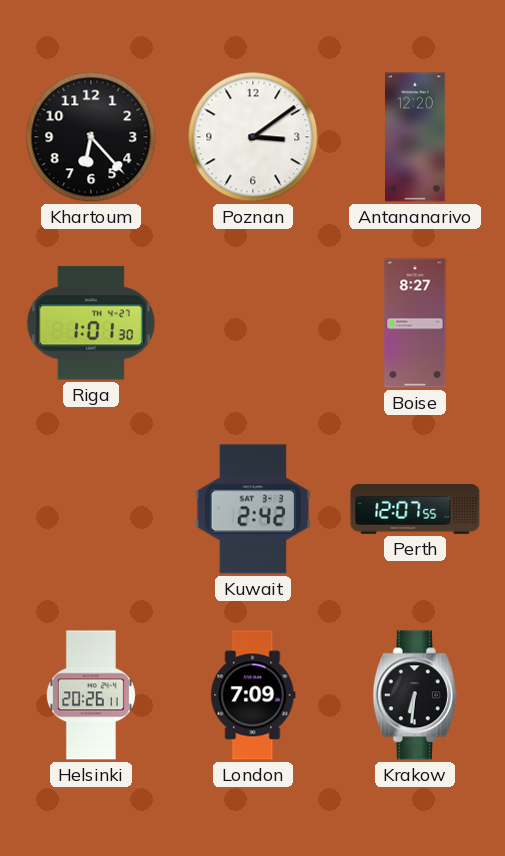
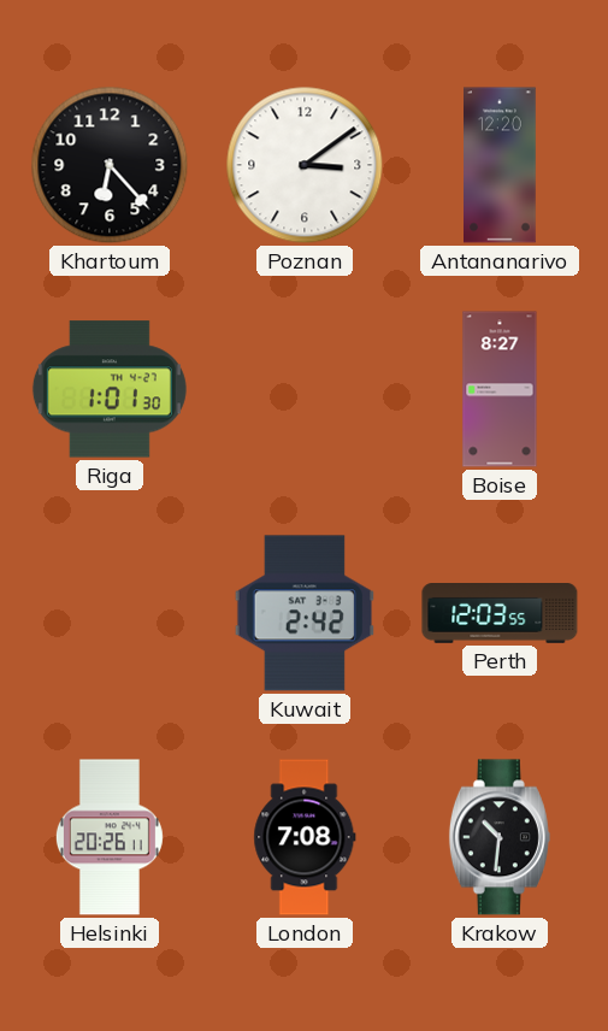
Perth: 12:07 -> 12:03 (500, 614)
London: 7:09 -> 7:08 (305, 837)
Krakow: 6:31 -> 10:31 (500, 837)
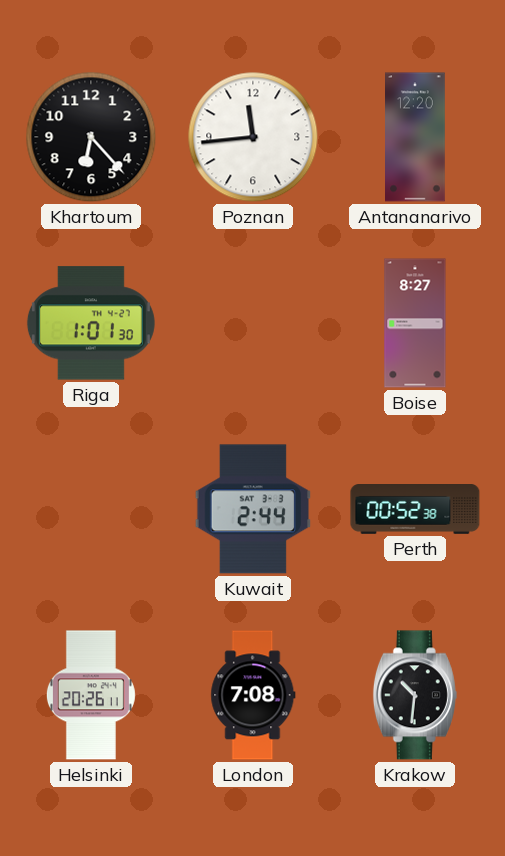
Poznan: 3:09 -> 11:44 (253, 137)
Kuwait: 2:42 -> 2:44 (252, 509)
Perth: 12:03 -> 00:52 (415, 510)
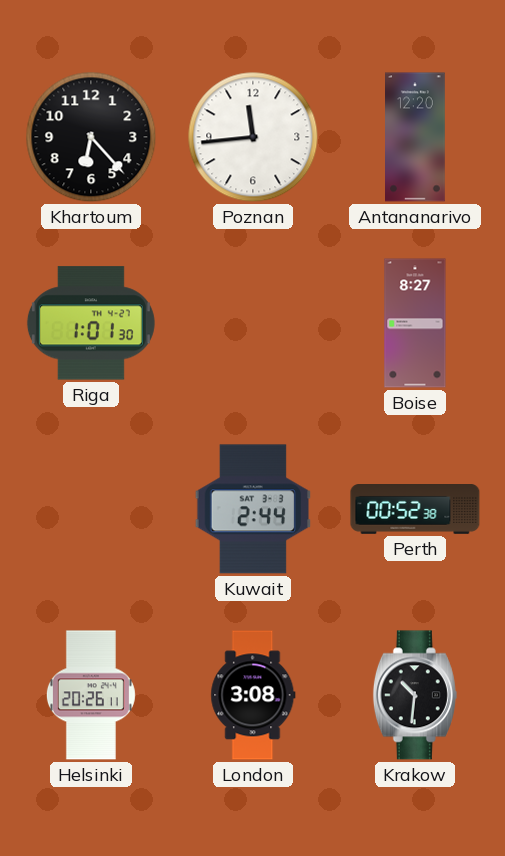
London: 7:08 -> 3:08 (253, 695)
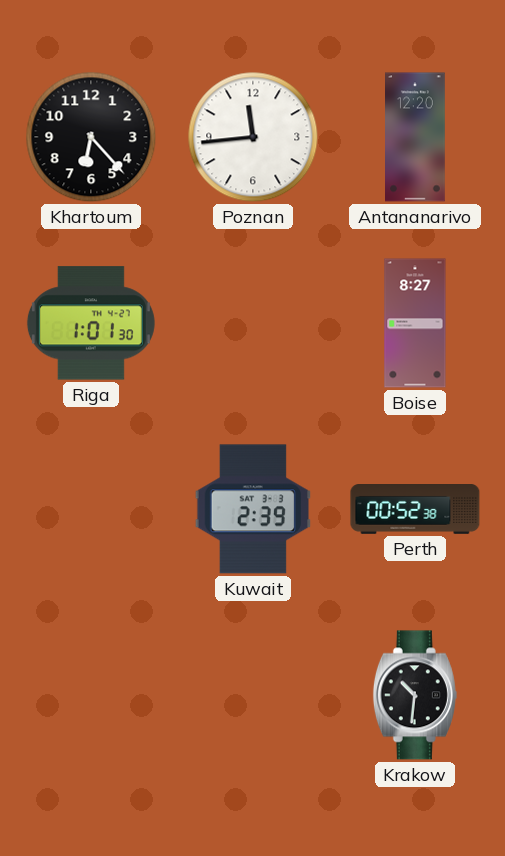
Kuwait: 2:44 -> 2:39 (252, 509)
Helsinki: 20:26 -> none (91, 695)
London: 3:08 -> none (253, 695)
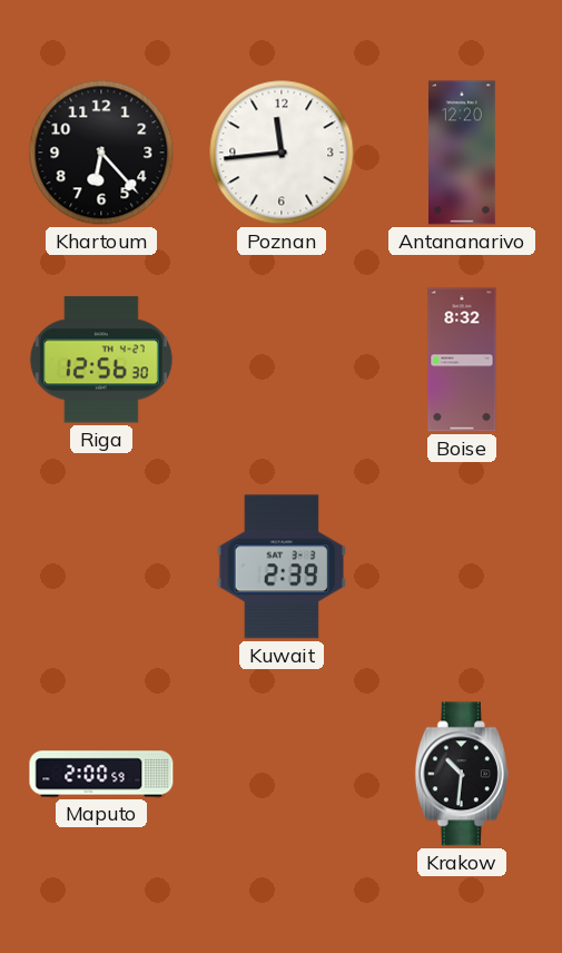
Riga: 1:01 -> 12:56 (101, 360)
Boise: 8:27 -> 8:32 (462, 360)
Perth: 00:52 -> none (415, 510)
Maputo: none -> 2:00 (101, 774)
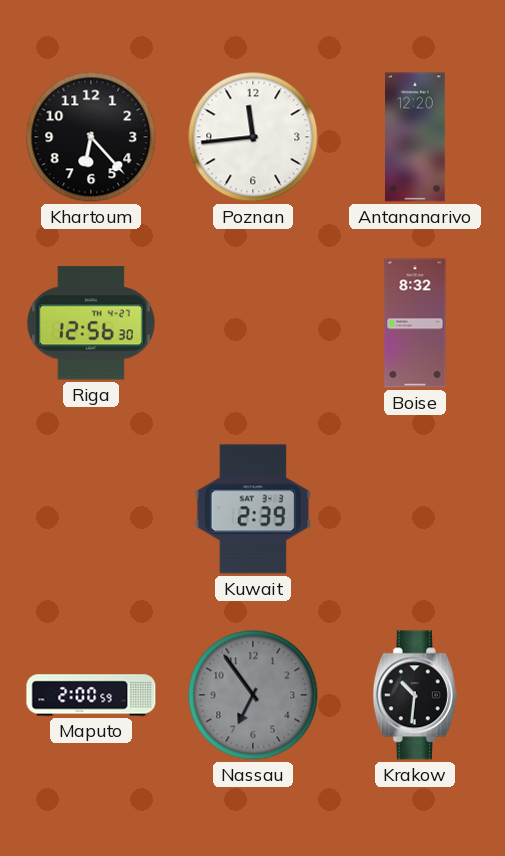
Nassau: none -> 6:54 (253, 695)
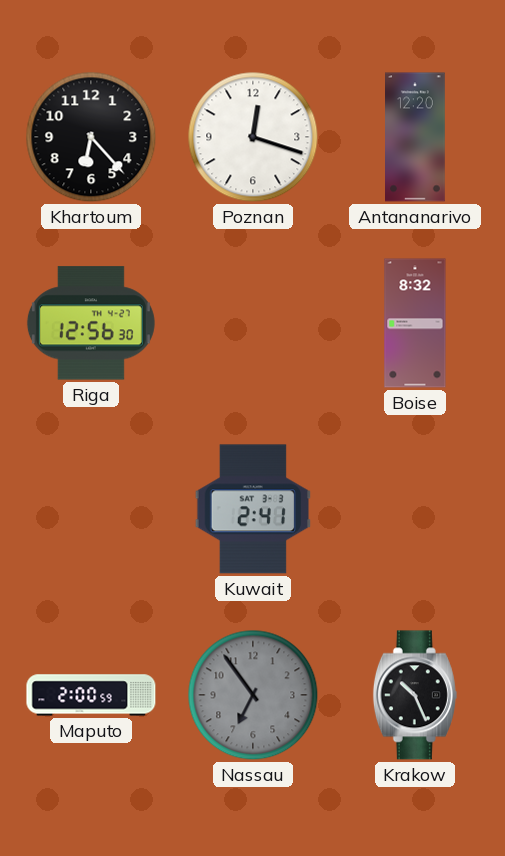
Poznan: 11:44 -> 12:18 (253, 137)
Kuwait: 2:39 -> 2:41 (252, 509)
Krakow: 10:31 -> 10:26 (415, 695)
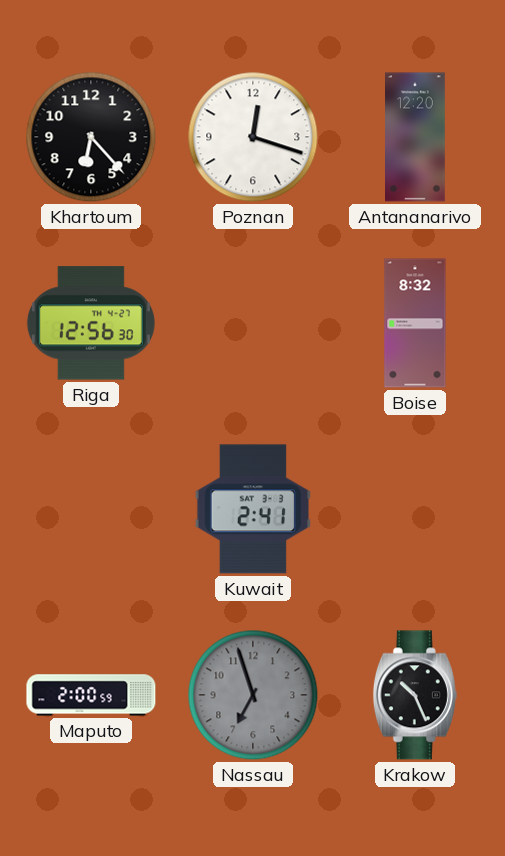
Nassau: 6:54 -> 6:57 (253, 695)
